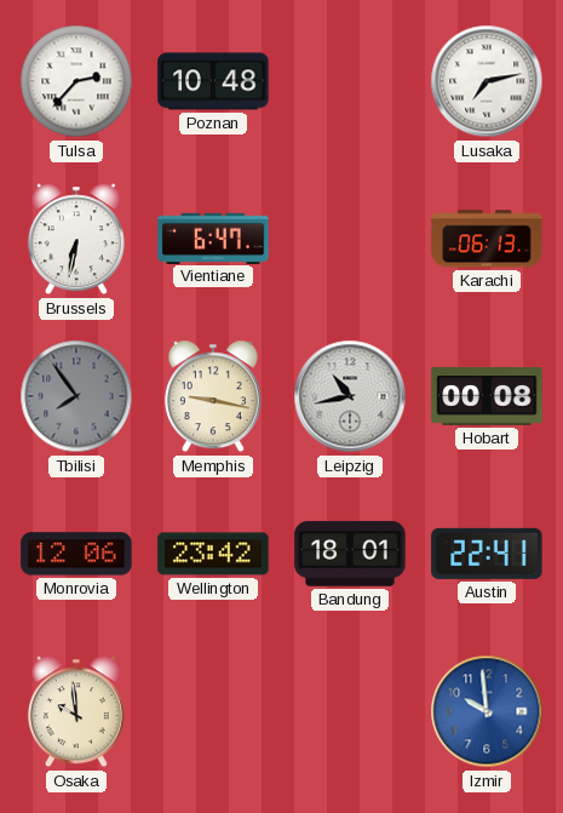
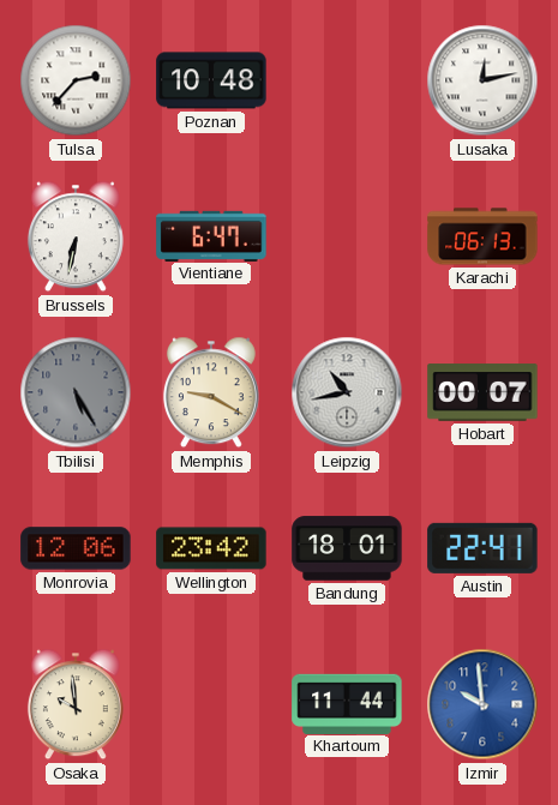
Lusaka: 7:13 -> 12:13 (482, 80)
Tbilisi: 7:54 -> 5:25 (76, 392)
Memphis: 9:17 -> 9:20 (211, 392)
Hobart: 00:08 -> 00:07 (482, 392)
Khartoum: none -> 11:44 (347, 703)
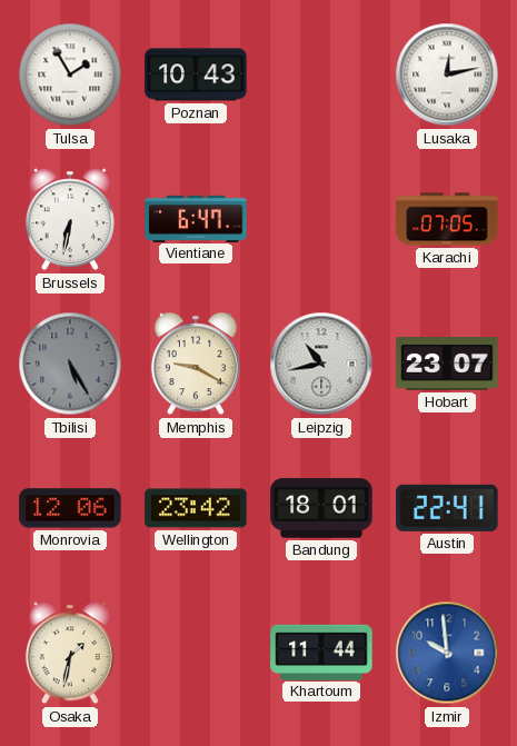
Tulsa: 2:37 -> 1:55 (70, 74)
Poznan: 10:48 -> 10:43 (196, 74)
Karachi: 06:13 -> 07:05 (447, 219)
Hobart: 00:07 -> 23:07 (447, 364)
Osaka: 9:59 -> 1:32 (70, 653)
